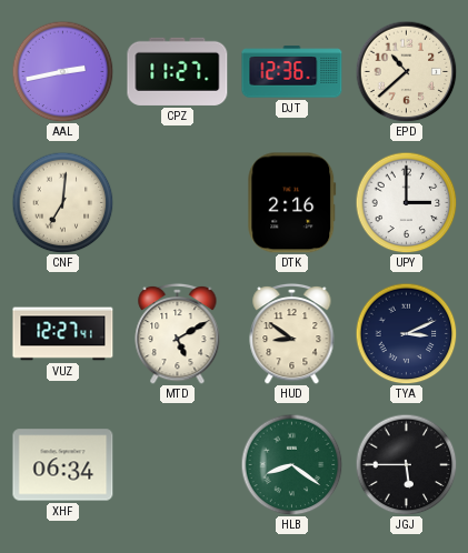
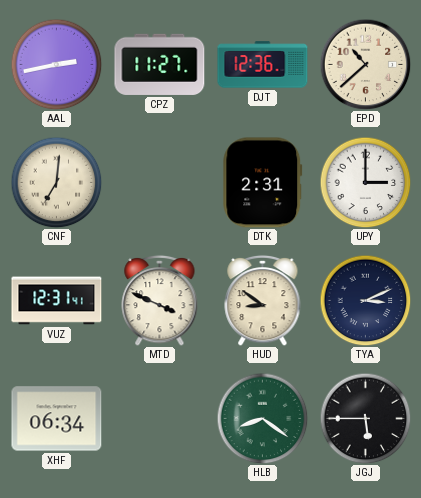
DTK: 2:16 -> 2:31 (263, 183)
VUZ: 12:27 -> 12:31 (57, 301)
MTD: 5:10 -> 3:49 (160, 300)
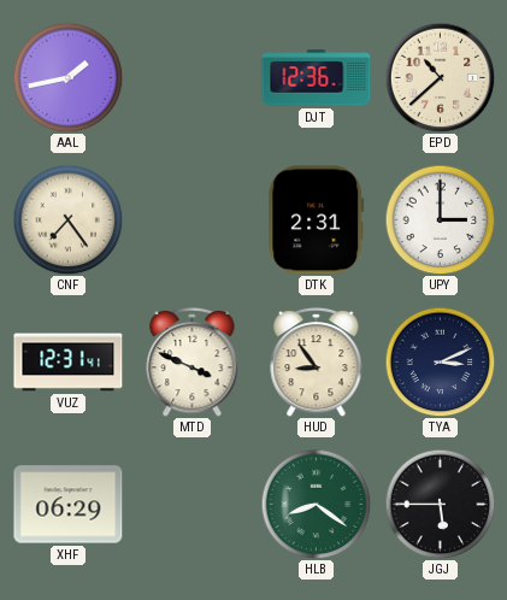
AAL: 2:43 -> 1:43 (67, 77)
CPZ: 11:27 -> none (160, 64)
CNF: 7:01 -> 7:24 (67, 219)
HUD: 8:51 -> 8:54 (317, 361)
XHF: 06:34 -> 06:29 (69, 505)
